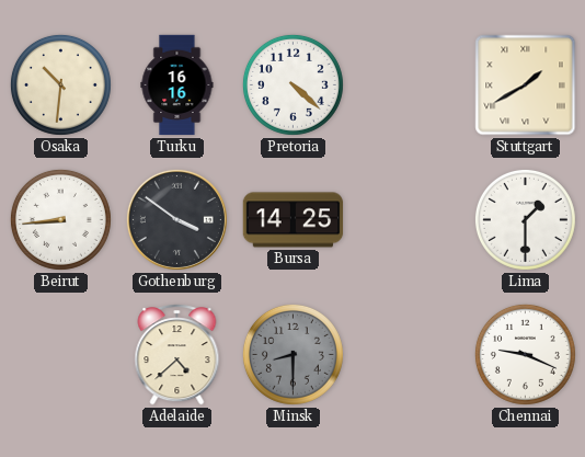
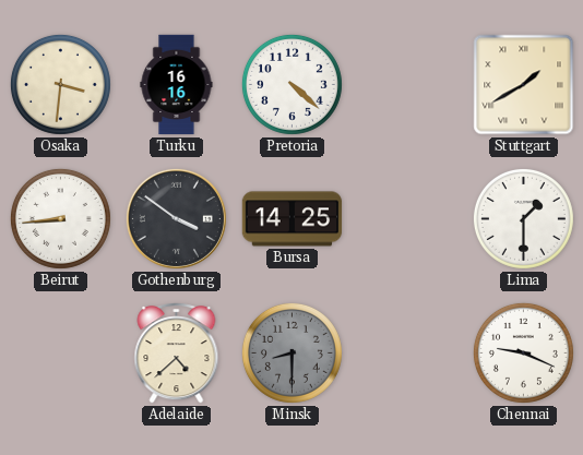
Osaka: 10:31 -> 3:31 (60, 84)
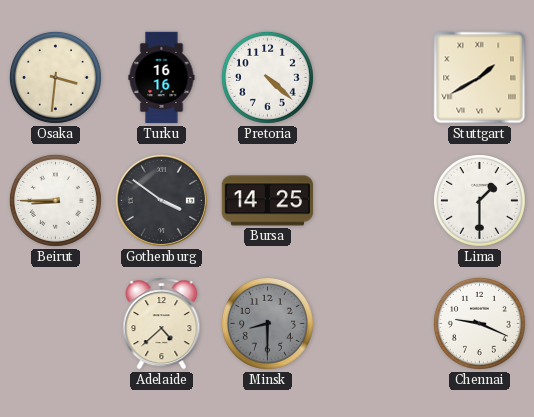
Beirut: 8:44 -> 8:45 (55, 200)
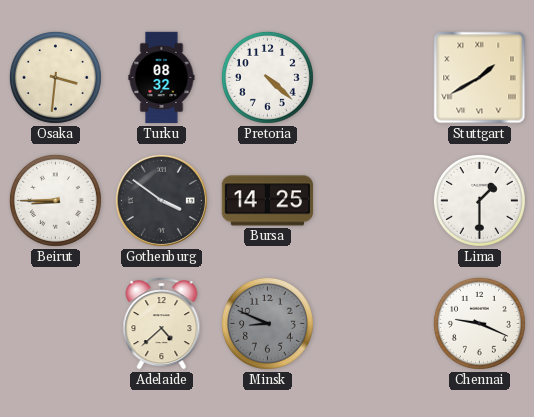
Turku: 16:16 -> 08:32 (162, 78)
Minsk: 8:30 -> 8:49 (267, 323)
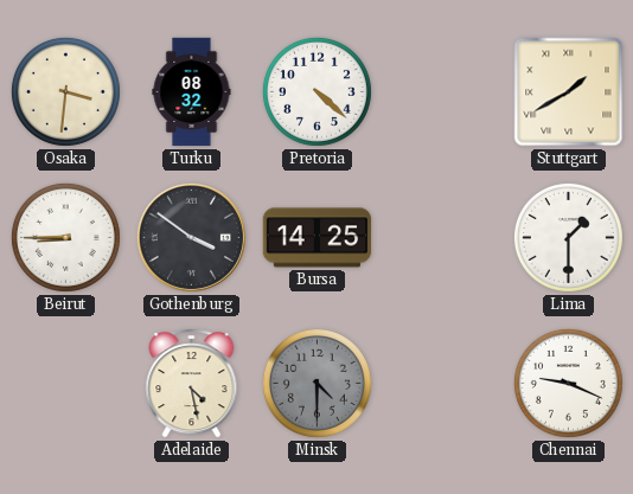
Adelaide: 4:38 -> 4:28 (192, 384)
Minsk: 8:49 -> 4:30 (316, 383)
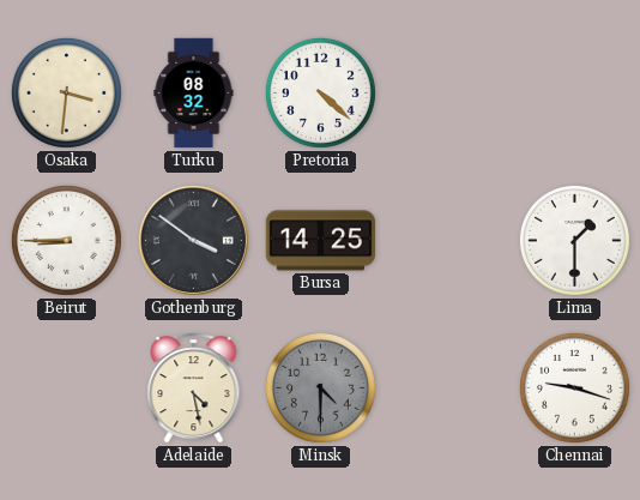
Stuttgart: 1:40 -> none (569, 92)
Chennai: 9:19 -> 9:18 (574, 387)
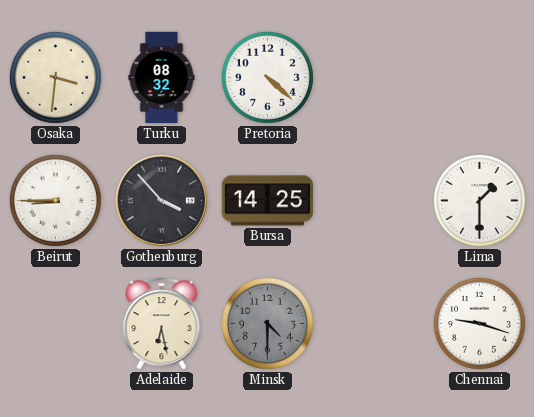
Gothenburg: 3:51 -> 3:53 (161, 200)
Adelaide: 4:28 -> 6:28 (162, 324)
